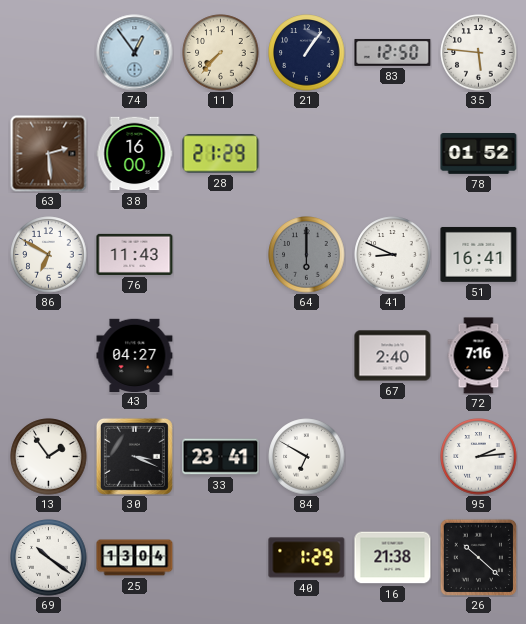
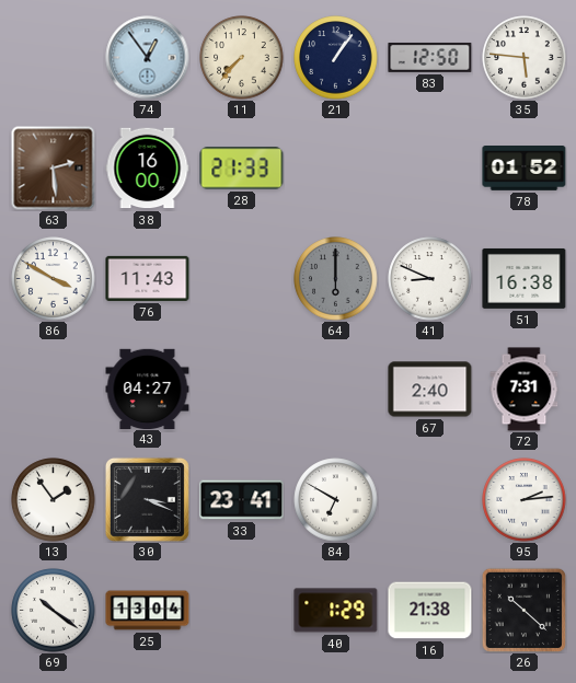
28: 21:29 -> 21:33 (242, 169)
86: 6:50 -> 3:50 (54, 279)
51: 16:41 -> 16:38 (525, 278)
72: 7:16 -> 7:31 (525, 390)
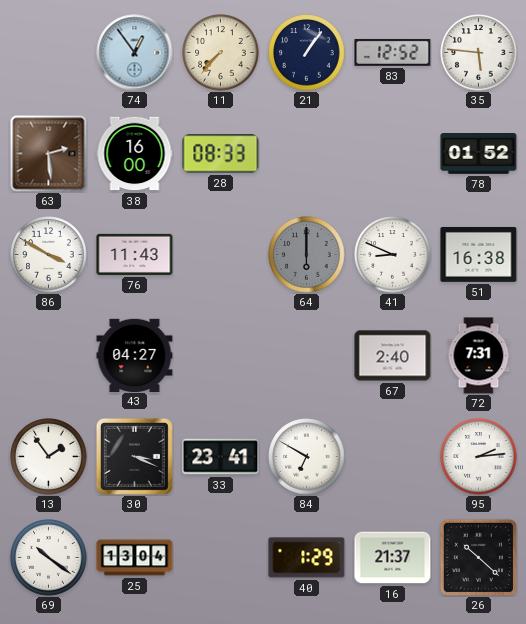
83: 12:50 -> 12:52 (393, 52)
28: 21:33 -> 08:33 (221, 154)
16: 21:38 -> 21:37 (393, 558)
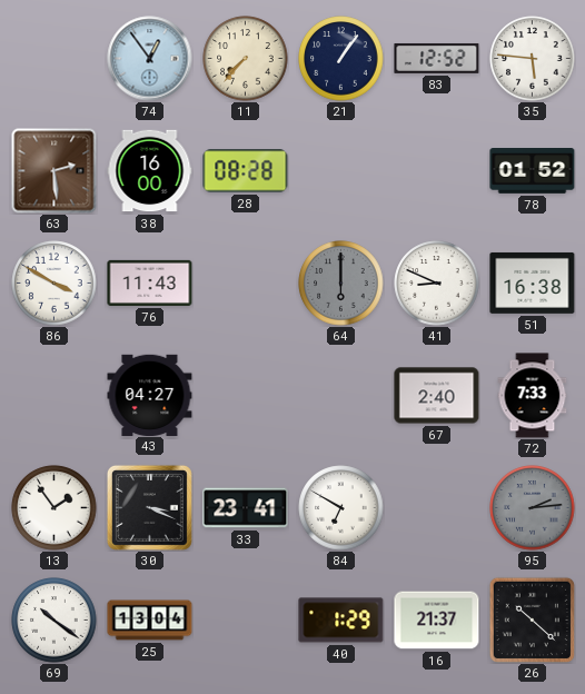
28: 08:33 -> 08:28 (246, 171)
72: 7:31 -> 7:33 (533, 396)
95 dial: white -> grey (533, 508)
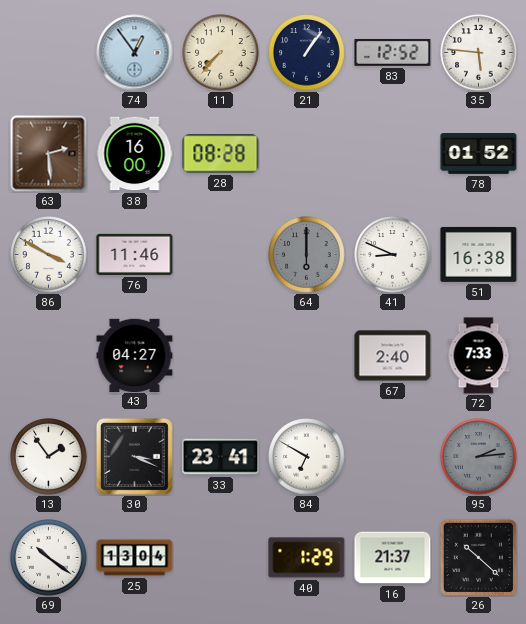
76: 11:43 -> 11:46 (135, 254)
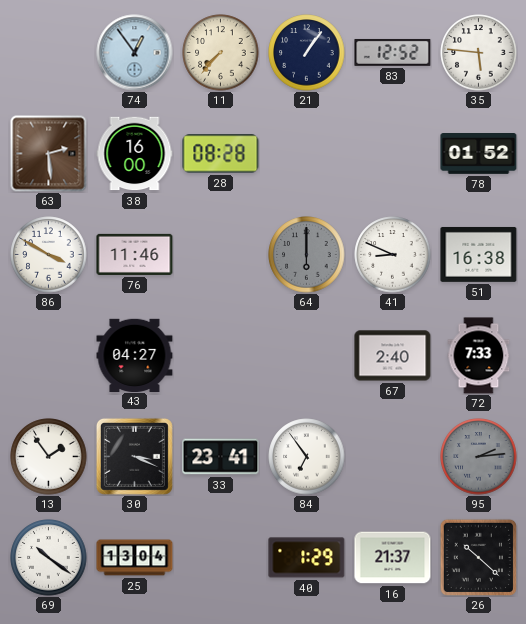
84: 6:50 -> 6:54 (307, 457)
